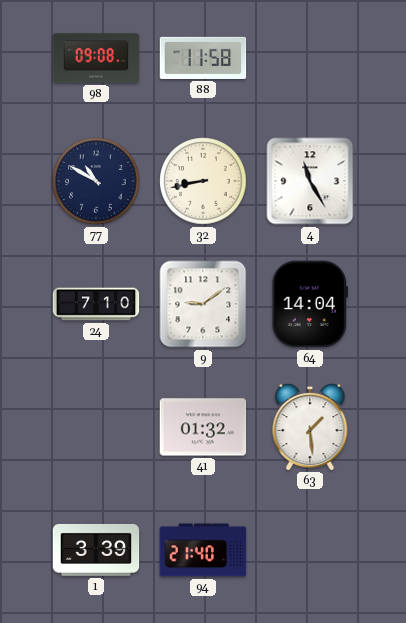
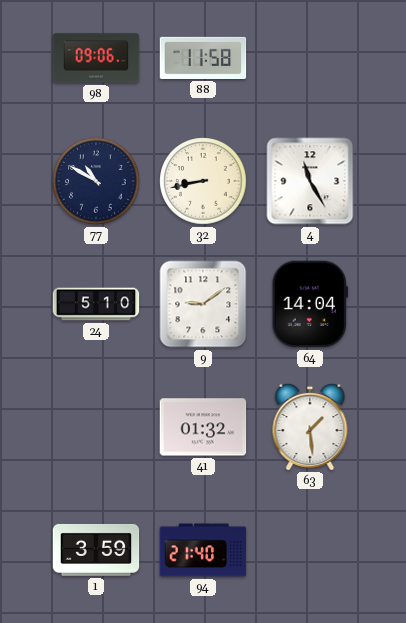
98: 09:08 -> 09:06 (96, 58)
24: 7:10 -> 5:10 (96, 304)
1: 3:39 -> 3:59 (96, 550)
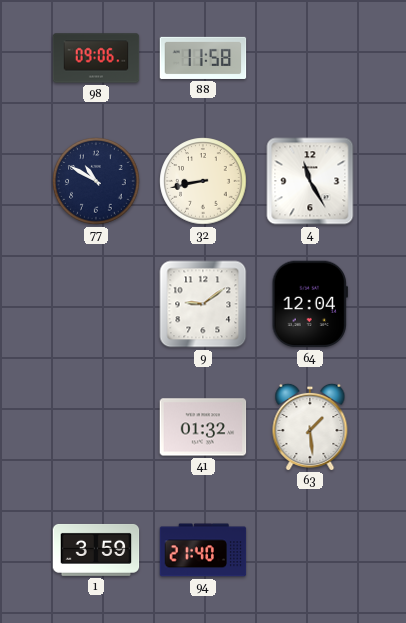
24: 5:10 -> none (96, 304)
64: 14:04 -> 12:04 (310, 304)
